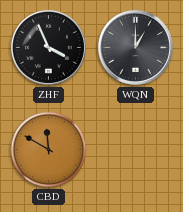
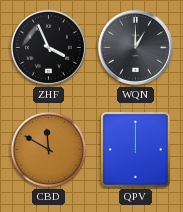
QPV: none -> 12:00 (136, 150)
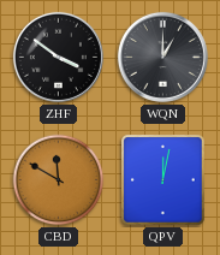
ZHF: 3:56 -> 3:51 (58, 57)
QPV: 12:00 -> 12:02 (163, 180)
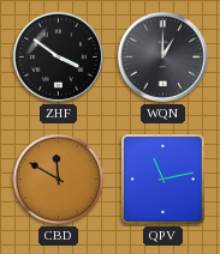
QPV: 12:02 -> 11:13 (163, 180)
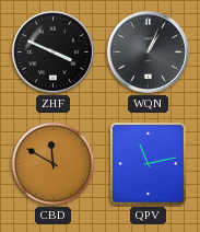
ZHF: 3:51 -> 3:49 (52, 51)
WQN: 1:00 -> 1:04 (148, 51)
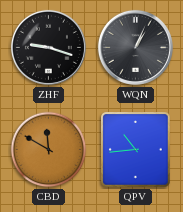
ZHF: 3:49 -> 9:18 (48, 47)
QPV: 11:13 -> 10:44 (136, 150)
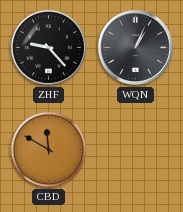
ZHF: 9:18 -> 9:23 (48, 47)
QPV: 10:44 -> none (136, 150)
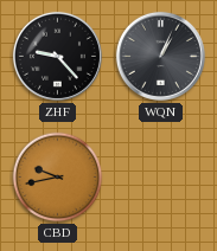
CBD: 11:50 -> 9:43 (58, 178)
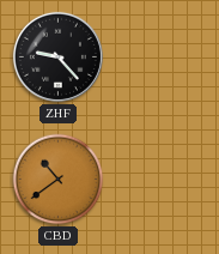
WQN: 1:04 -> none (160, 56)
CBD: 9:43 -> 10:39 (59, 180)
